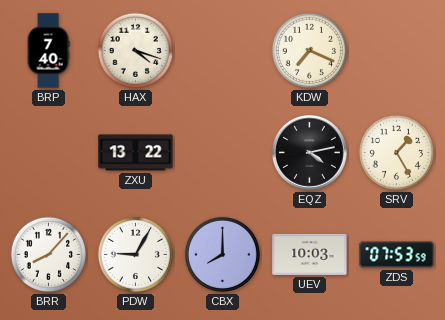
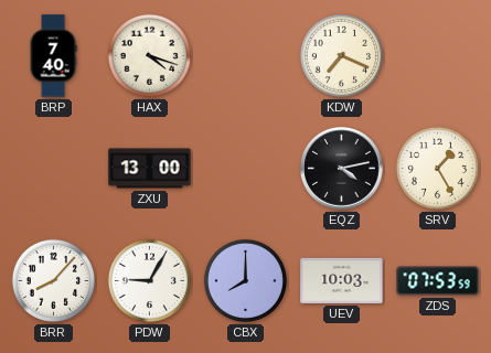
ZXU: 13:22 -> 13:00 (150, 169)
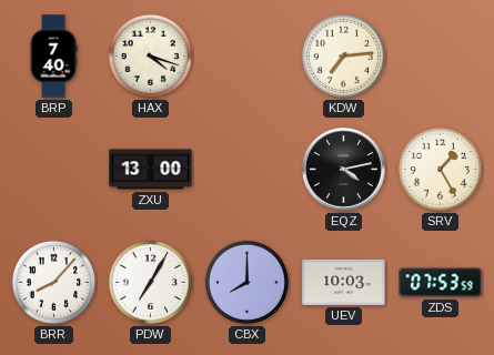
KDW: 7:19 -> 7:14 (343, 55)
PDW: 9:05 -> 7:05 (150, 282)
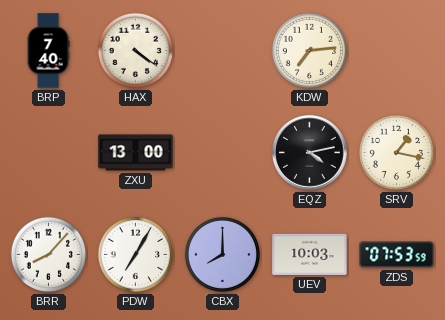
HAX: 4:18 -> 4:21 (135, 50)
SRV: 1:25 -> 1:17 (396, 152)
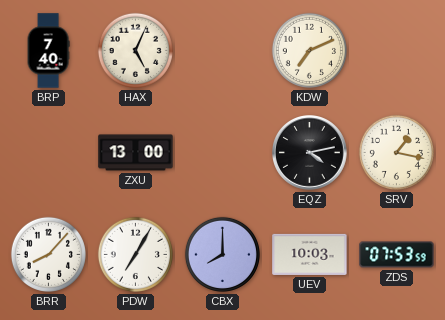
HAX: 4:21 -> 5:04 (135, 50)
KDW: 7:14 -> 7:11 (309, 50)
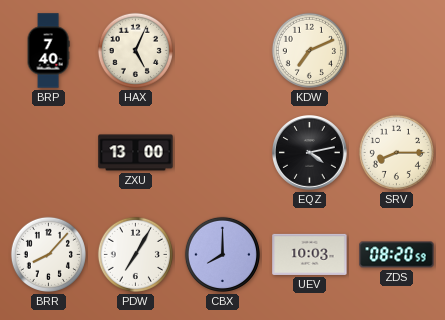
SRV: 1:17 -> 8:15 (396, 152)
ZDS: 07:53 -> 08:20 (397, 255)
